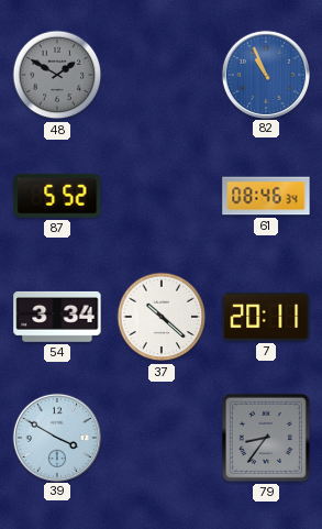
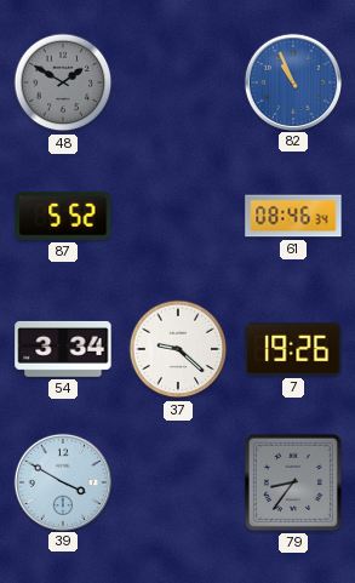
37: 10:22 -> 9:22 (178, 349)
7: 20:11 -> 19:26 (293, 349)
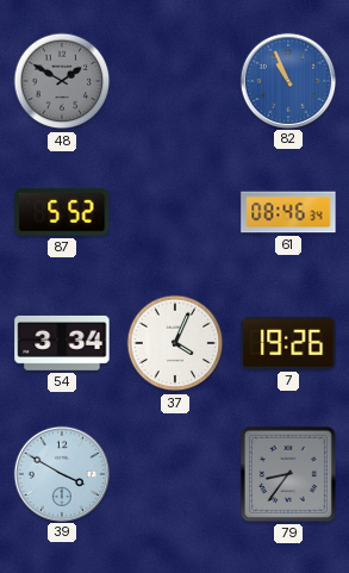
37: 9:22 -> 4:04 (175, 343)
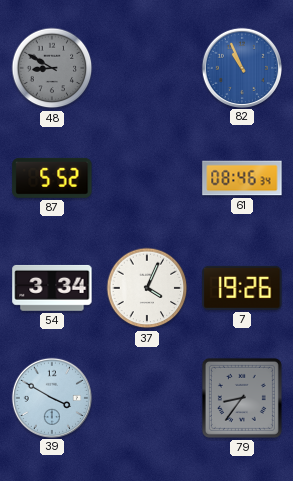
48: 1:50 -> 8:50 (52, 68)
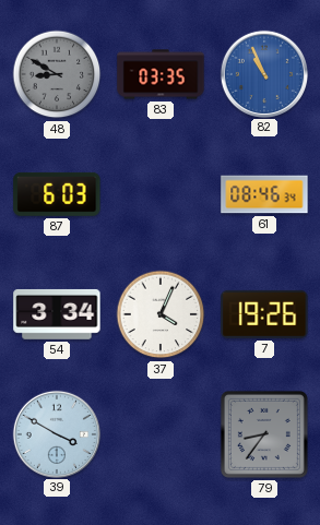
83: none -> 03:35 (161, 74)
87: 5:52 -> 6:03 (57, 194)
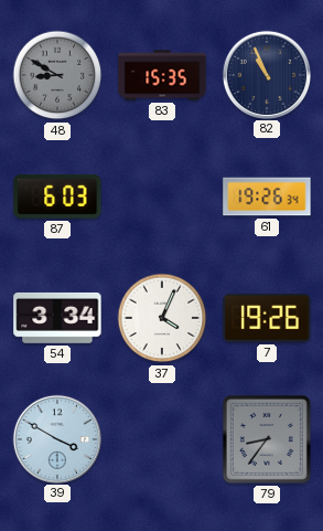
83: 03:35 -> 15:35 (162, 75)
82 dial: blue -> navy (266, 74)
61: 08:46 -> 19:26 (267, 197)
